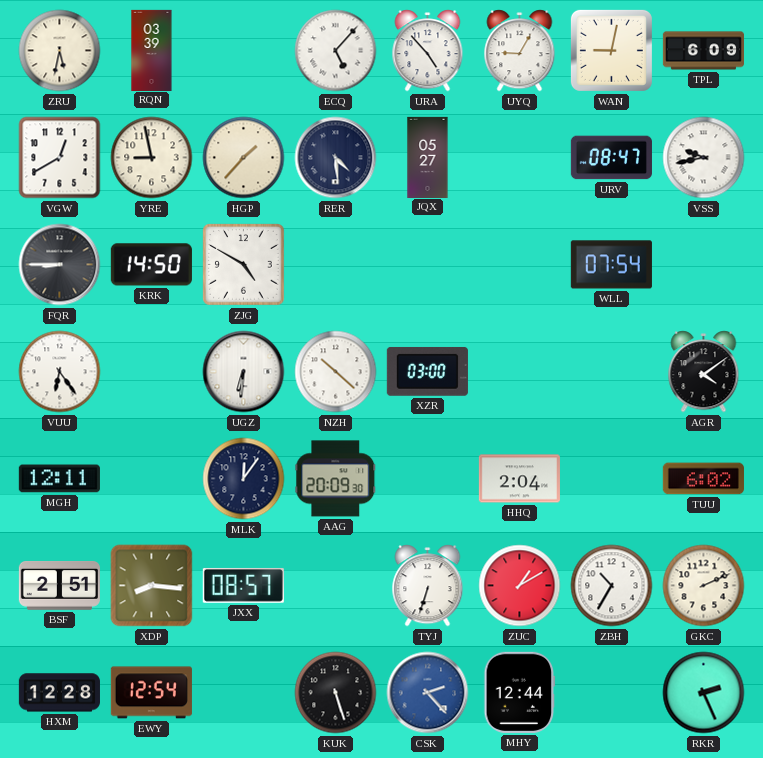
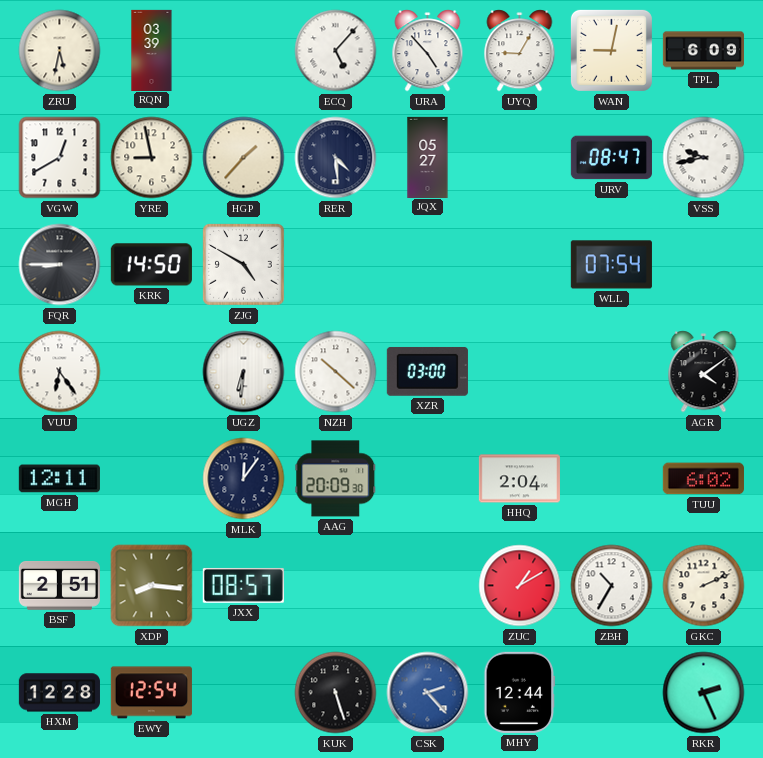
TYJ: 6:33 -> none (428, 586)
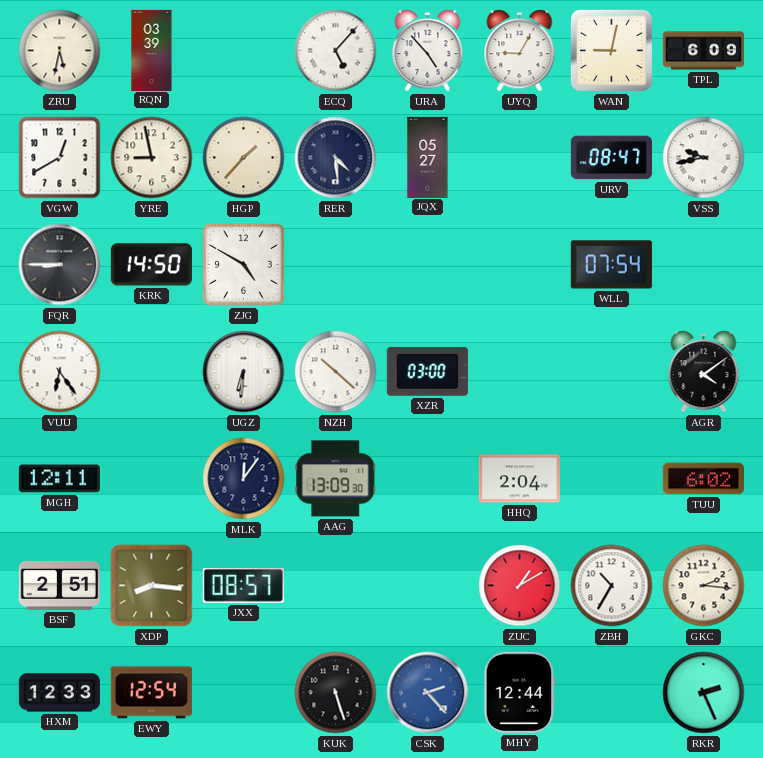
AAG: 20:09 -> 13:09 (336, 479)
GKC: 2:11 -> 2:16 (704, 586)
HXM: 12:28 -> 12:33 (59, 693)
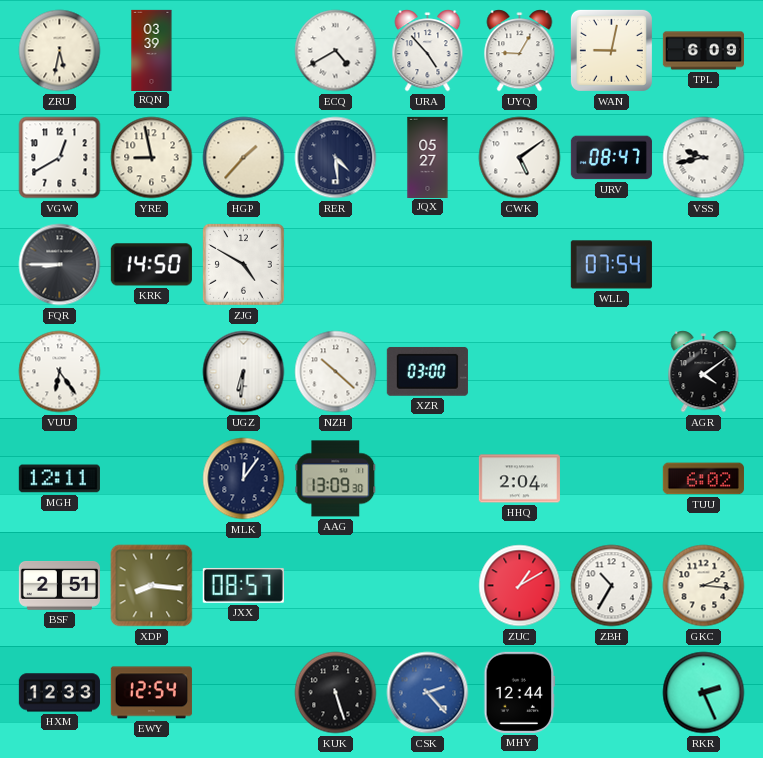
ECQ: 5:07 -> 4:40 (336, 51)
CWK: none -> 5:09 (520, 158)
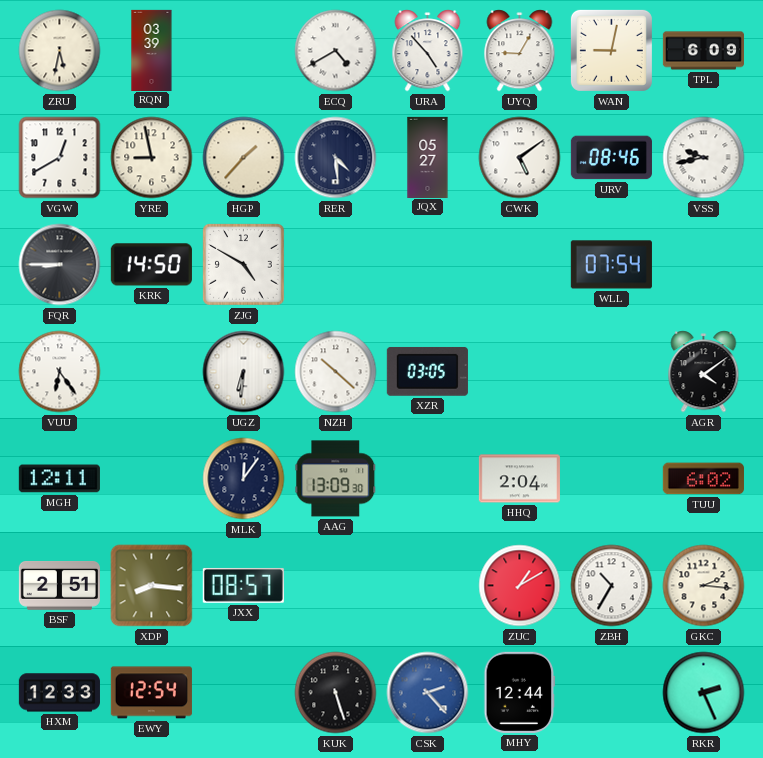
URV: 08:47 -> 08:46 (611, 158)
XZR: 03:00 -> 03:05 (427, 371)
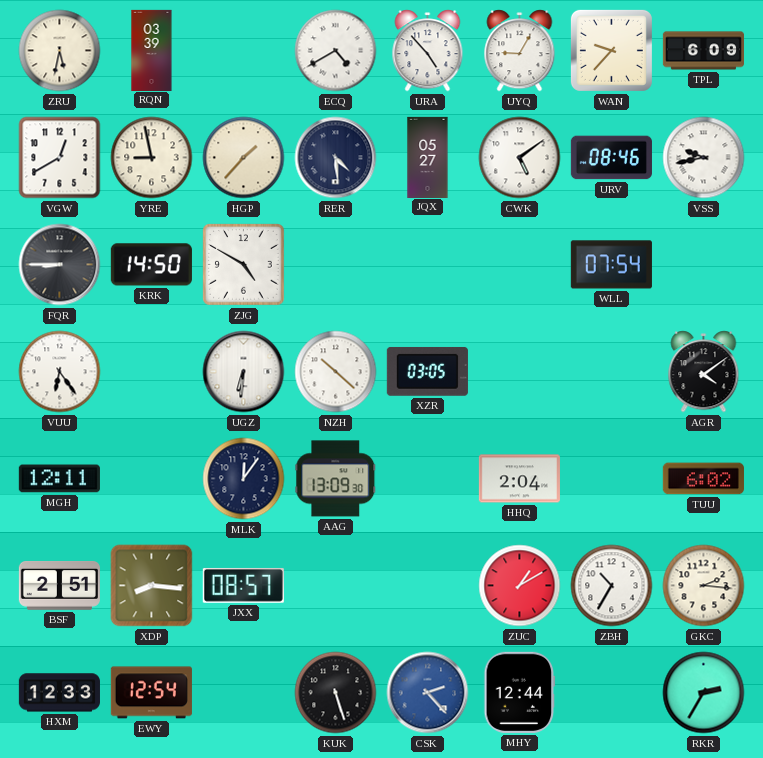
WAN: 9:02 -> 9:37 (611, 50)
RKR: 2:26 -> 2:35 (704, 693)
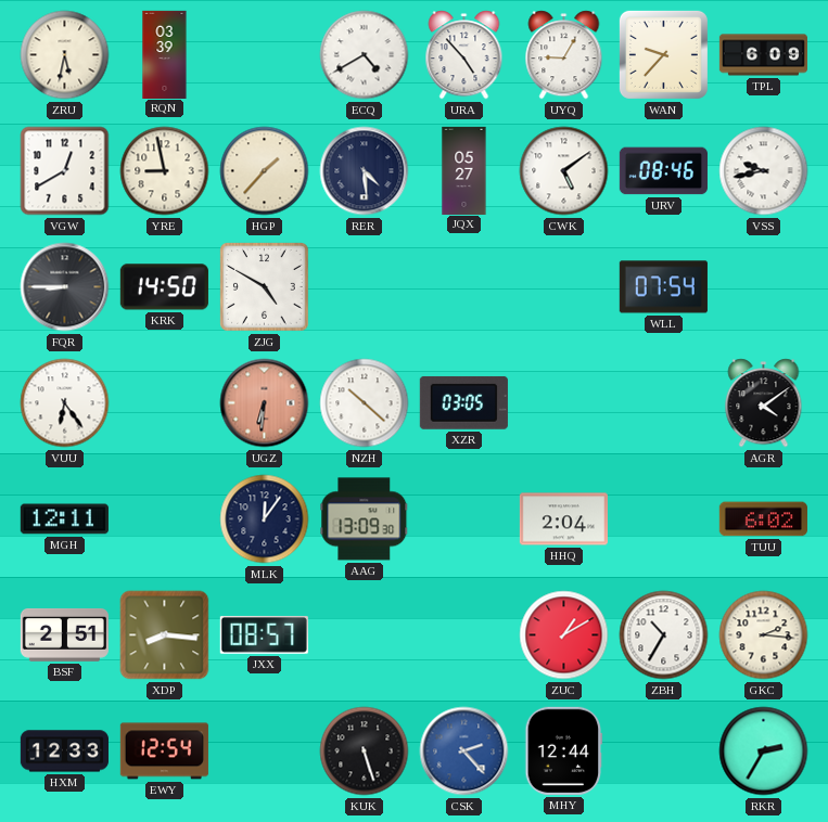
UGZ dial: white -> salmon (265, 403)
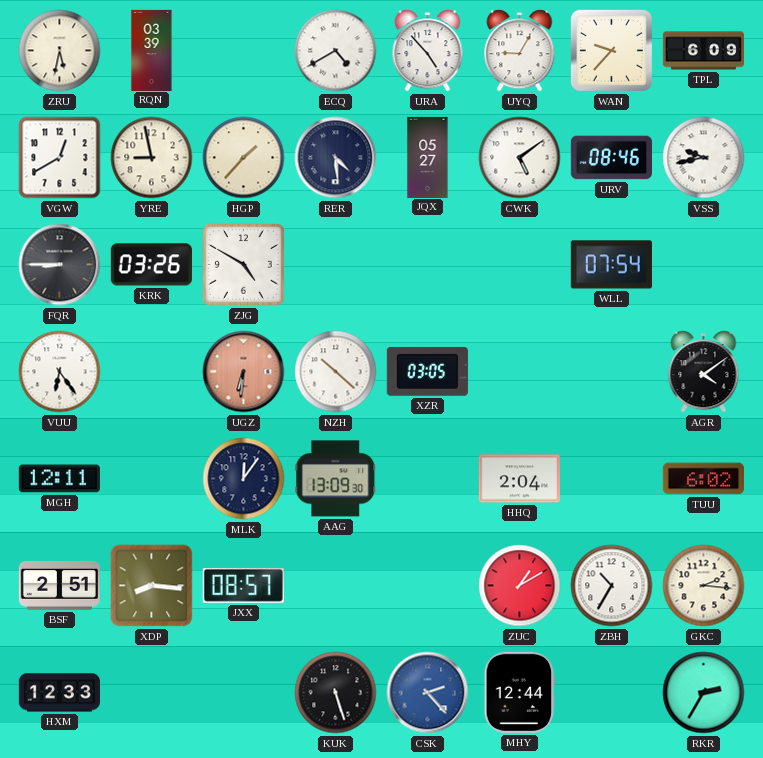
KRK: 14:50 -> 03:26 (151, 265)
EWY: 12:54 -> none (164, 752)
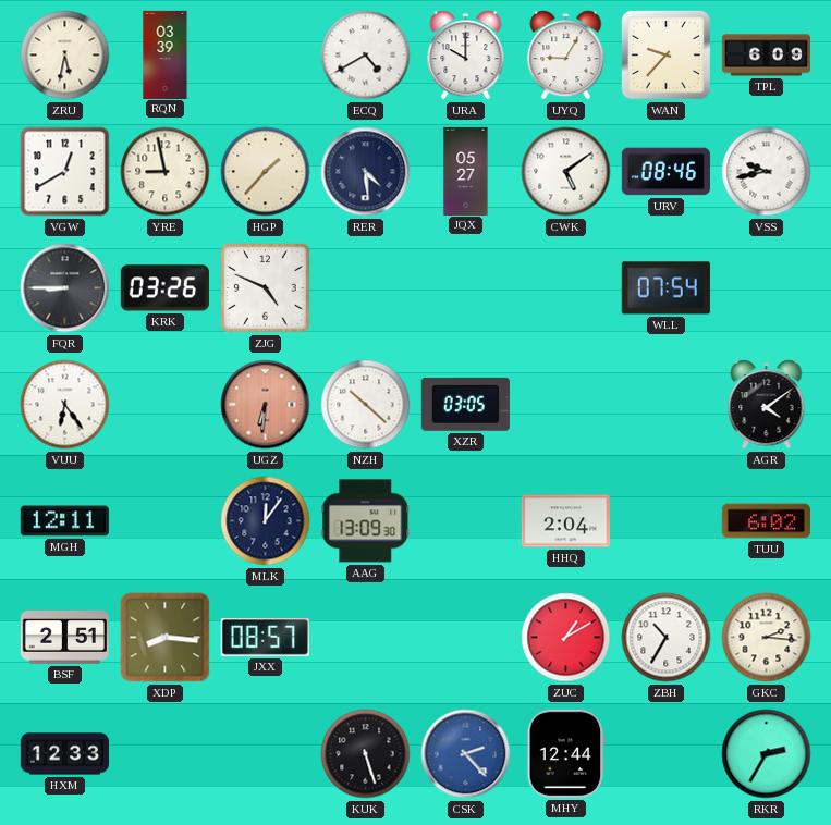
URA: 4:53 -> 10:00 (466, 56)
ZJG: 4:50 -> 4:49 (266, 288)
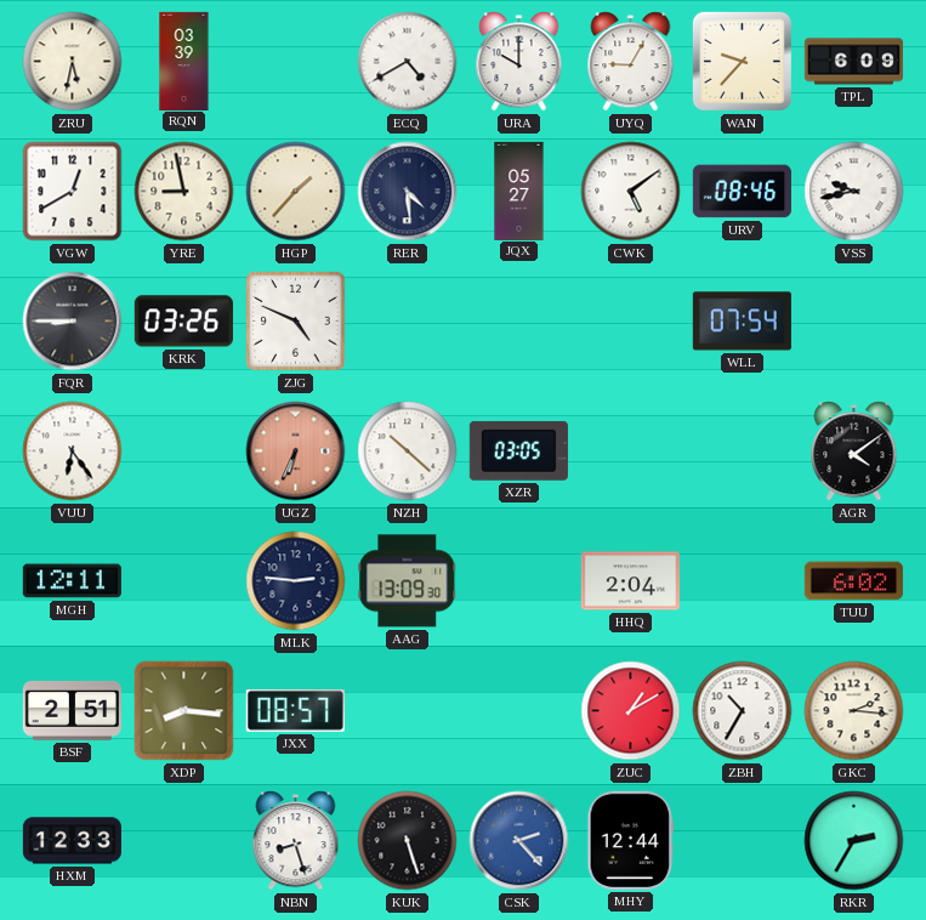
UGZ: 6:31 -> 6:34 (296, 452)
MLK: 12:06 -> 2:46 (296, 581)
NBN: none -> 8:27 (296, 841)
